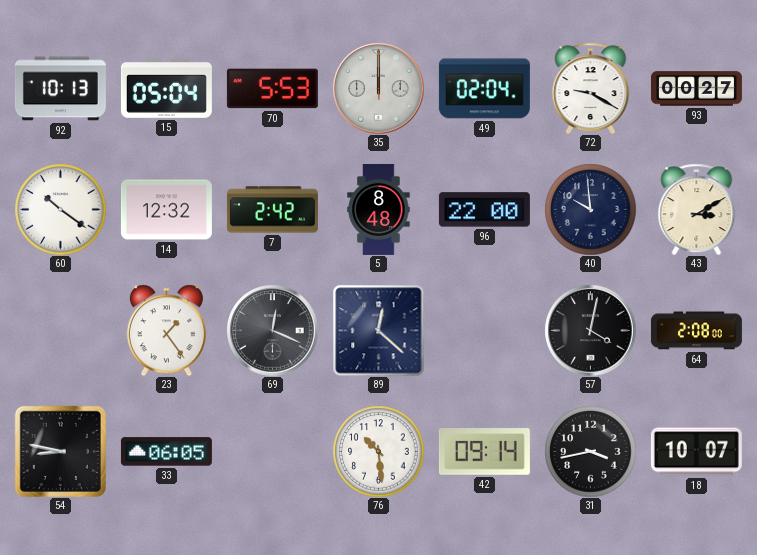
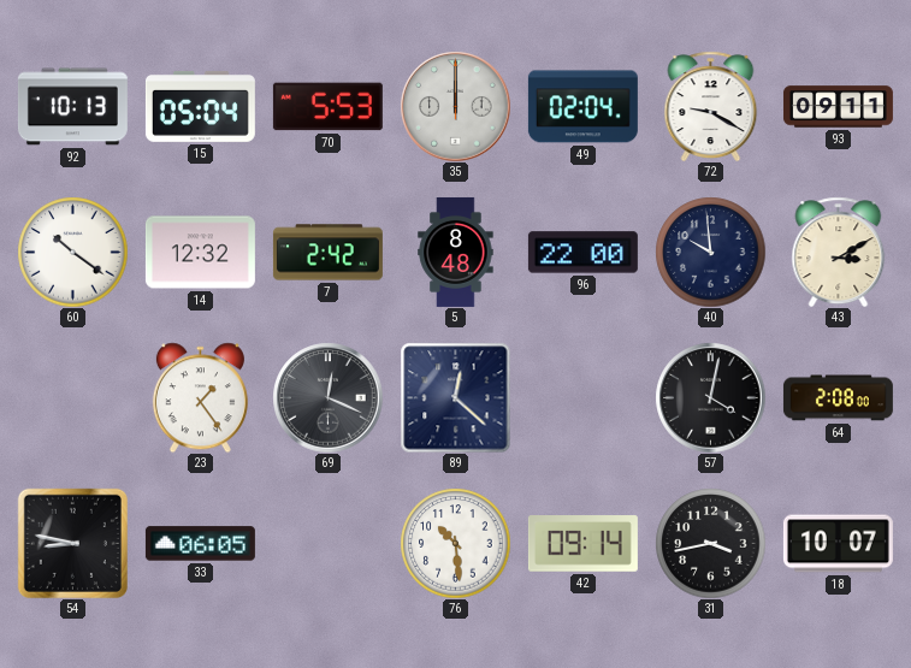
93: 00:27 -> 09:11 (838, 107)
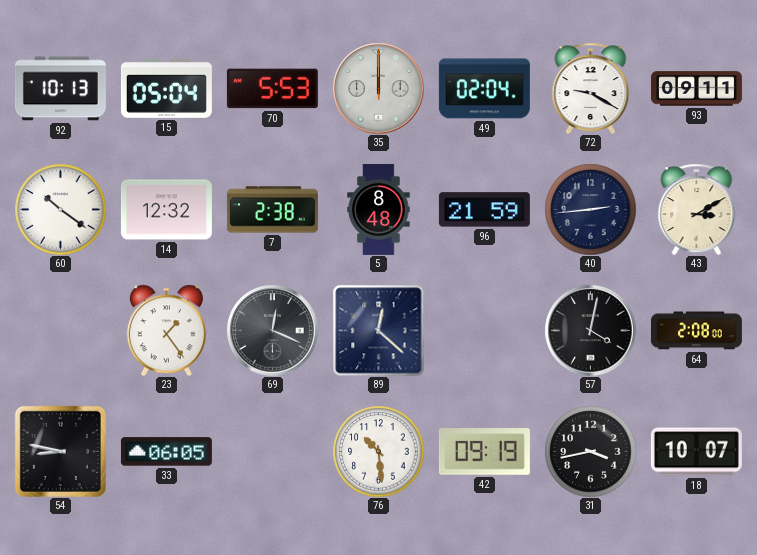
7: 2:42 -> 2:38 (272, 210)
96: 22:00 -> 21:59 (484, 210)
40: 9:59 -> 2:44 (590, 209)
42: 09:14 -> 09:19 (484, 452)
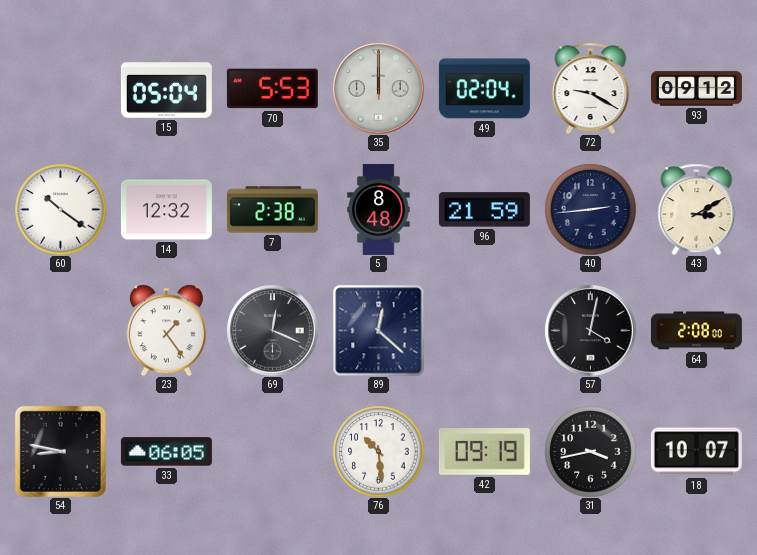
92: 10:13 -> none (60, 89)
93: 09:11 -> 09:12 (696, 89)
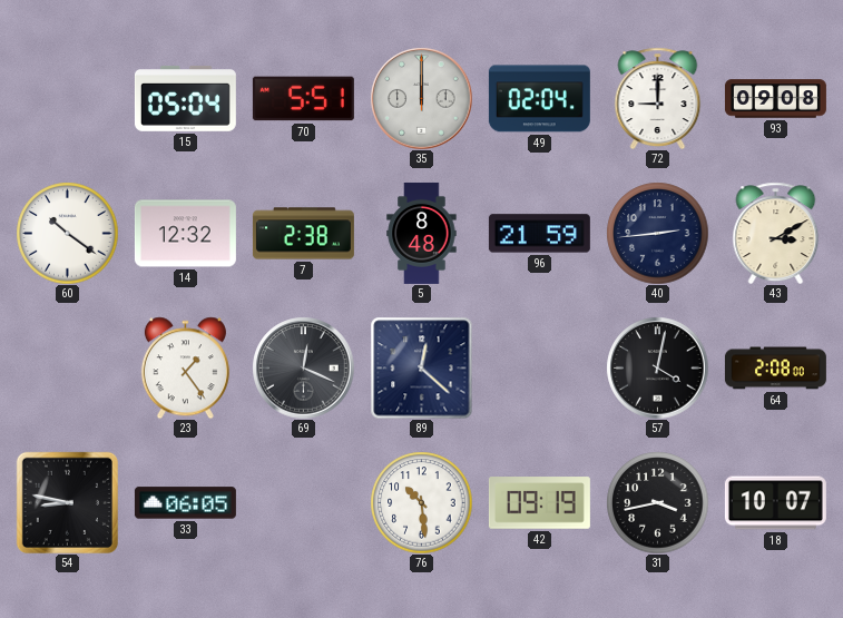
70: 5:53 -> 5:51 (303, 99)
72: 9:20 -> 9:00 (658, 98)
93: 09:12 -> 09:08 (775, 99)
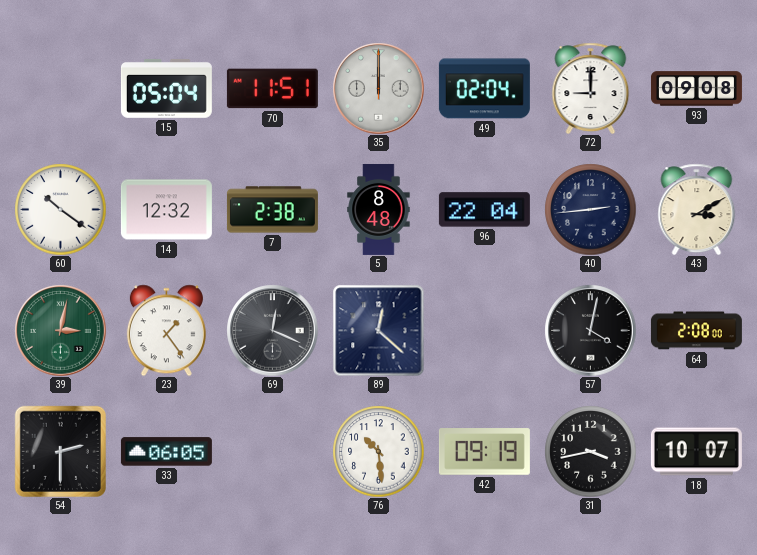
70: 5:51 -> 11:51 (272, 89)
96: 21:59 -> 22:04 (484, 210)
39: none -> 3:02 (60, 330)
54: 8:47 -> 2:30 (60, 451)
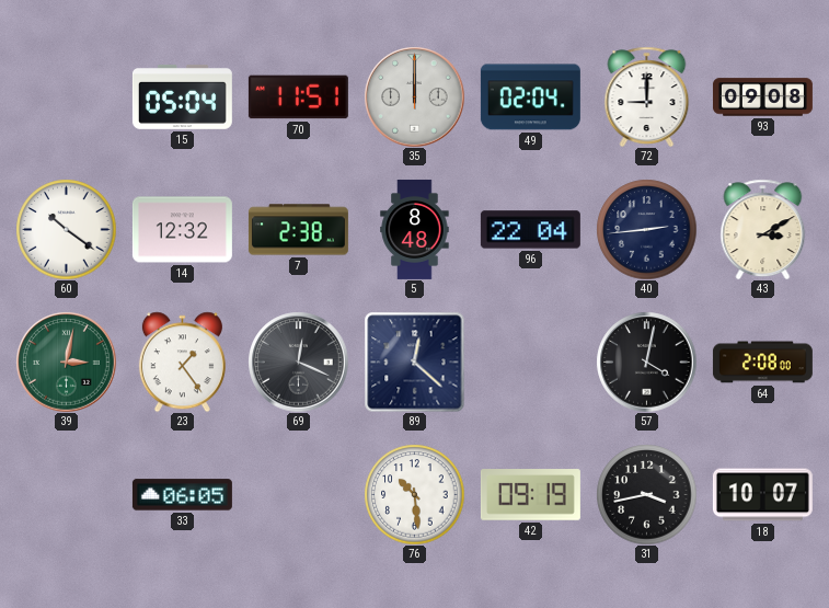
54: 2:30 -> none (60, 451)
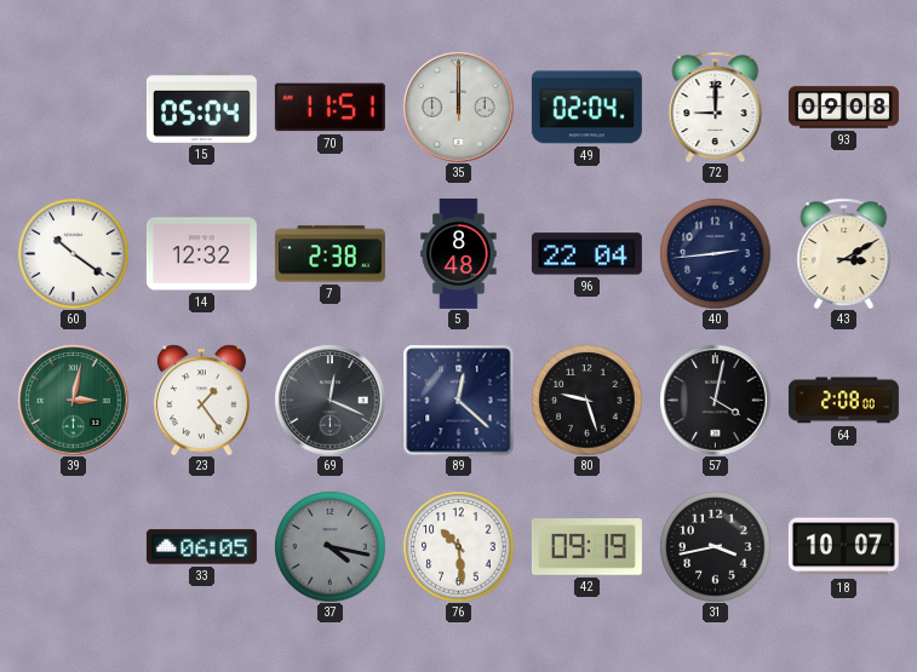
80: none -> 9:27 (586, 400)
37: none -> 4:17 (329, 546)
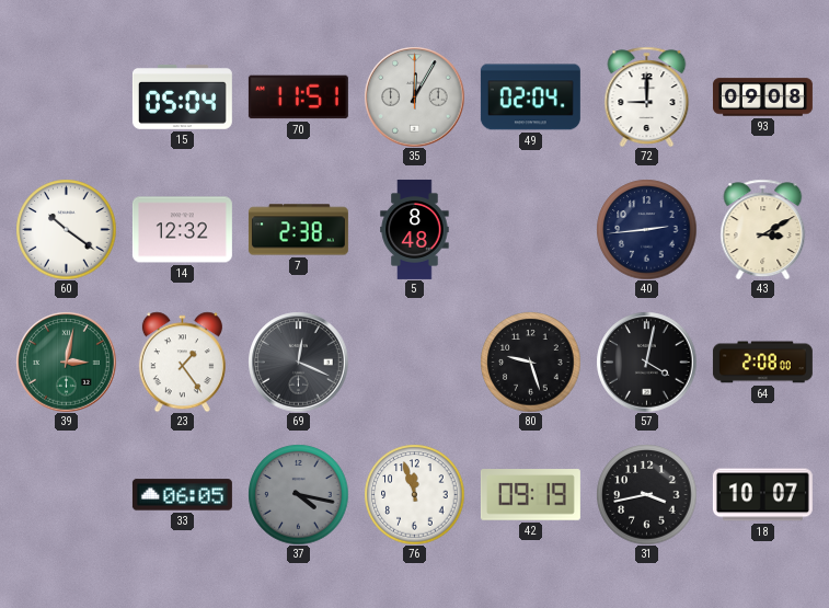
35: 12:00 -> 12:05 (414, 96)
96: 22:04 -> none (586, 254)
89: 12:22 -> none (458, 400)
76: 10:29 -> 11:57 (414, 494)
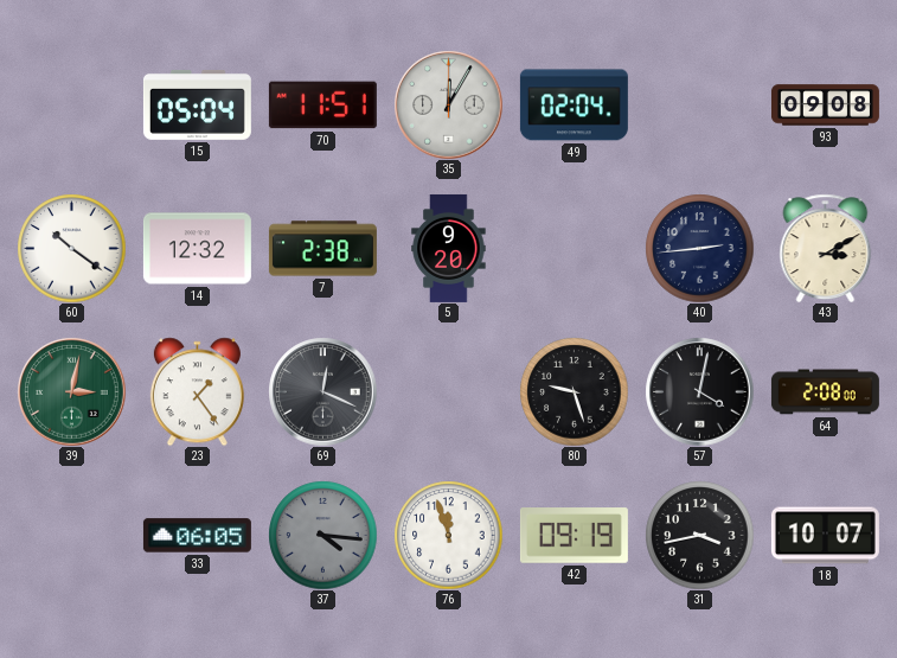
72: 9:00 -> none (647, 96)
5: 8:48 -> 9:20 (449, 248)
37: 4:17 -> 4:16 (322, 535)
